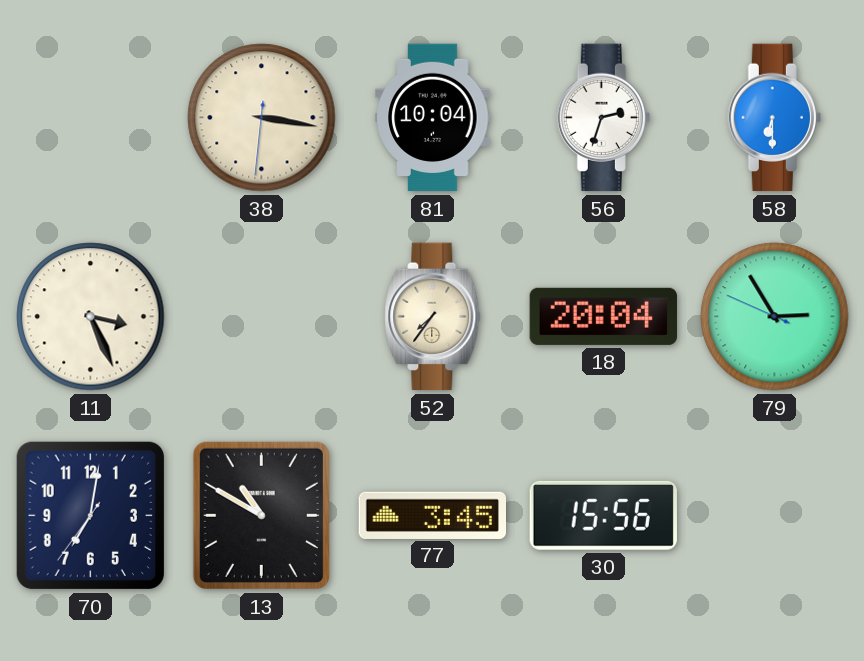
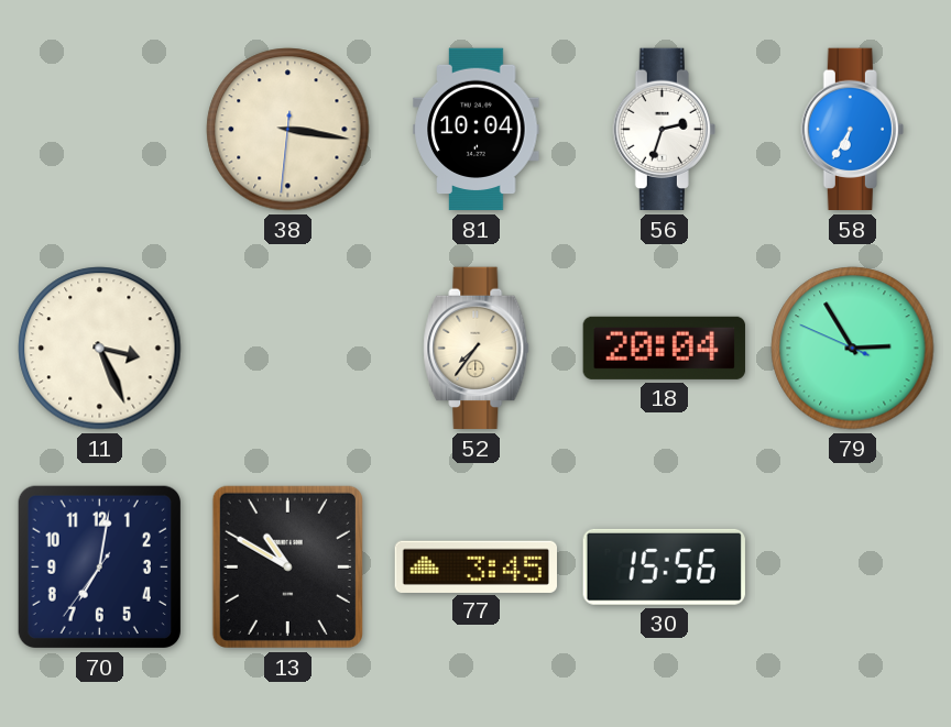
58: 6:30 -> 6:35 (852, 130)
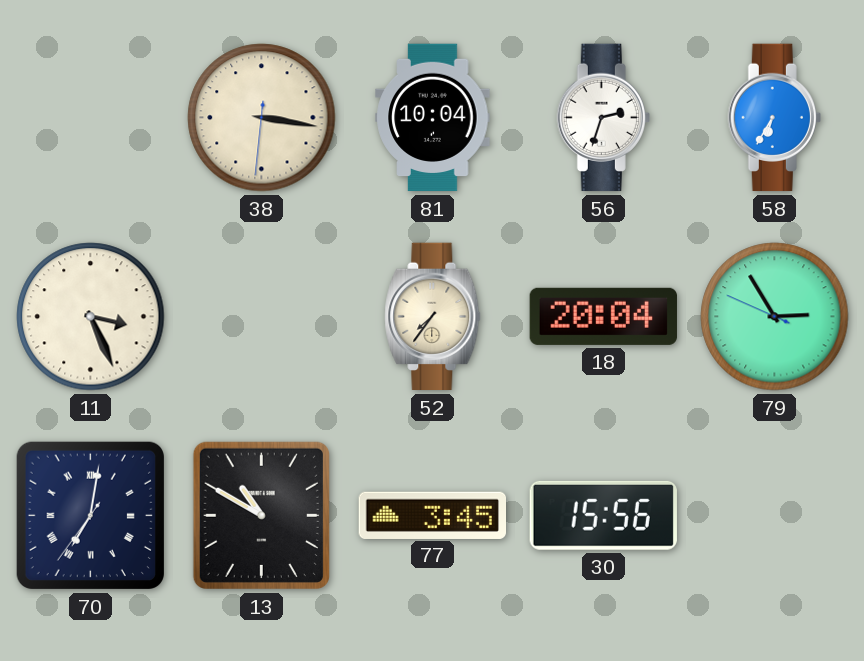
70 numerals: Arabic -> Roman (90, 515)
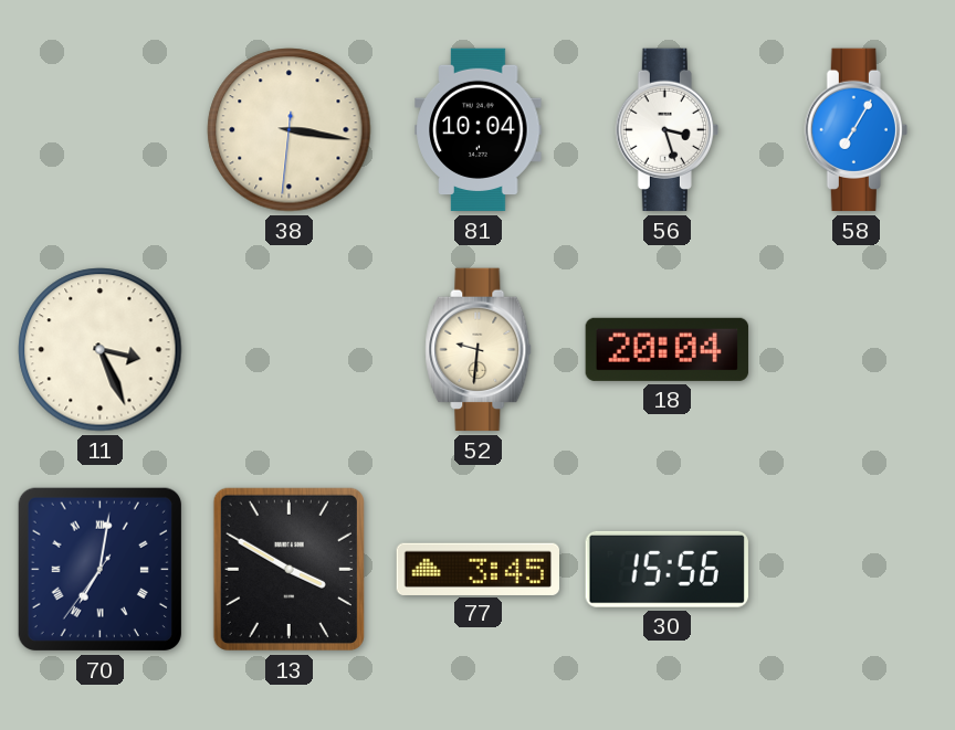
56: 2:33 -> 3:27 (667, 130)
58: 6:35 -> 7:05 (856, 130)
52: 7:36 -> 9:31 (479, 350)
79: 2:54 -> none (775, 317)
13: 10:50 -> 3:50 (288, 569)
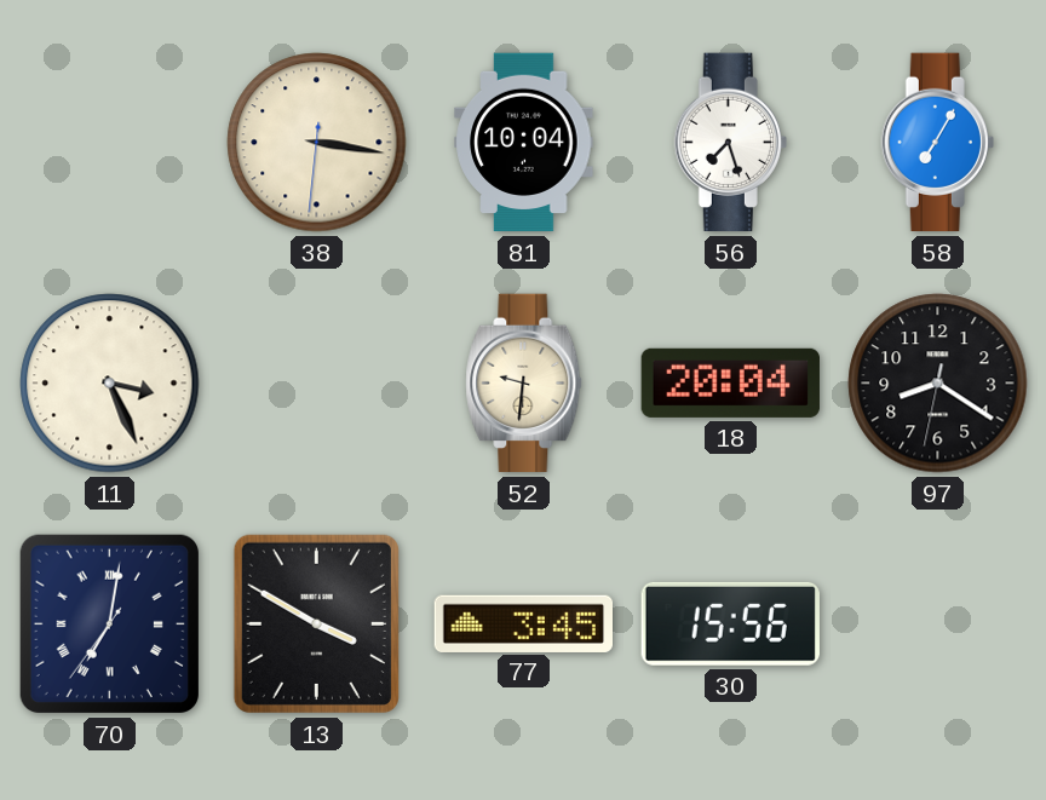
56: 3:27 -> 7:27 (730, 143)
97: none -> 8:20 (938, 384)
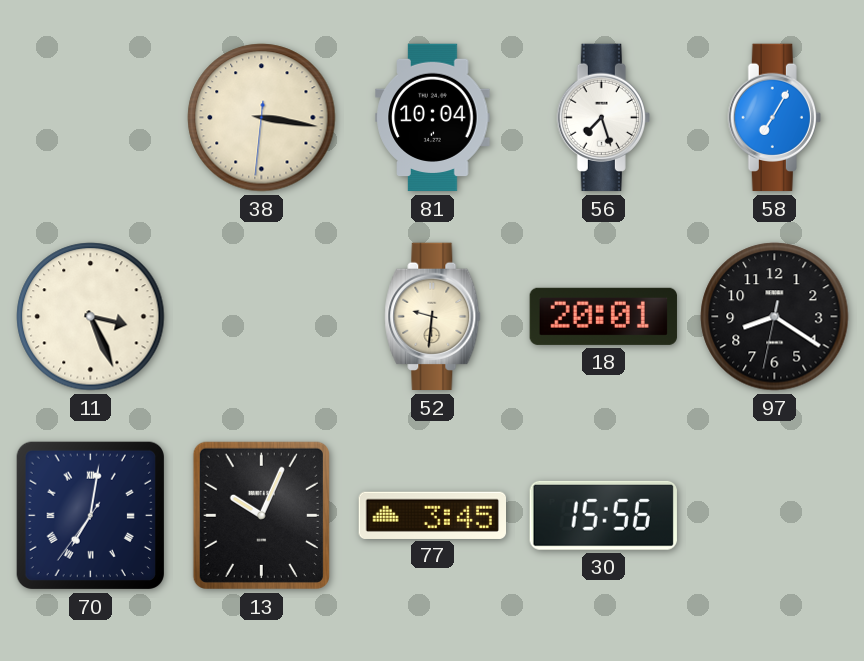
18: 20:04 -> 20:01 (603, 316)
13: 3:50 -> 10:04 (261, 515)
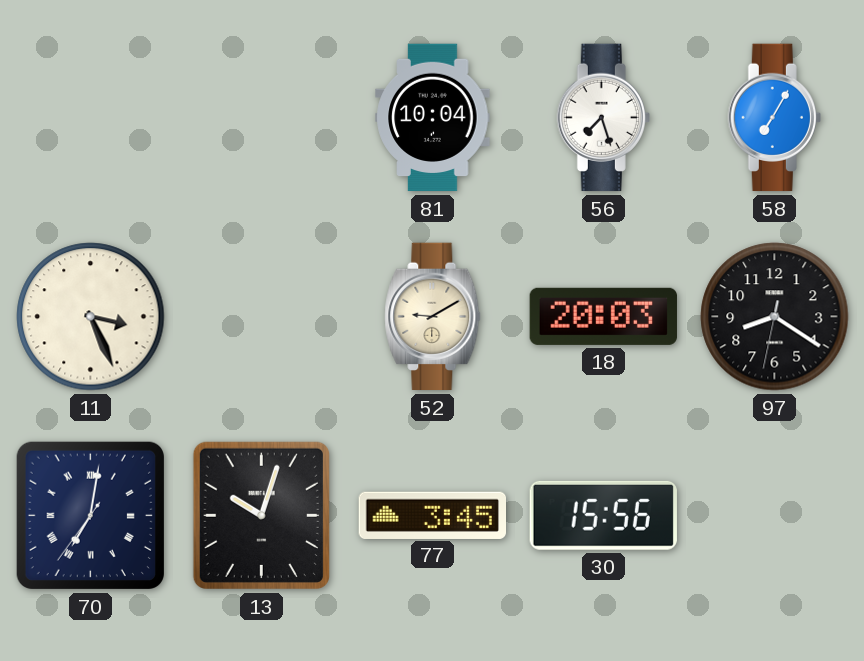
38: 3:16 -> none (262, 118)
52: 9:31 -> 9:10 (433, 317)
18: 20:01 -> 20:03 (603, 316)
13: 10:04 -> 10:03 (261, 515)
